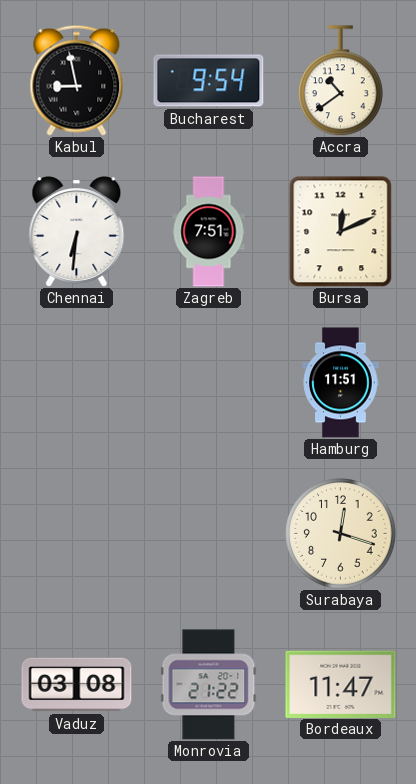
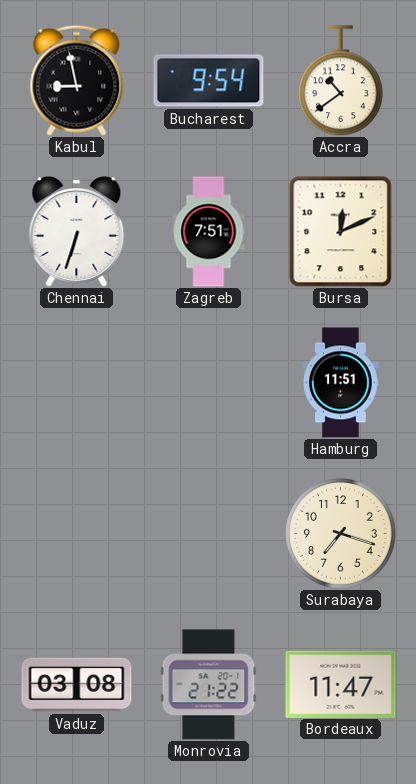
Chennai: 6:31 -> 6:33 (77, 232)
Surabaya: 12:18 -> 7:18 (341, 534)
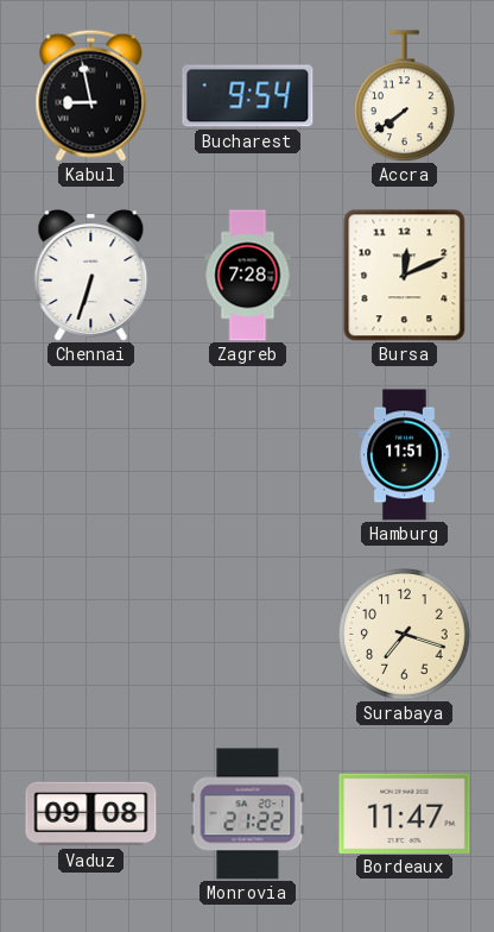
Accra: 10:39 -> 7:39 (405, 96)
Zagreb: 7:51 -> 7:28 (248, 276)
Vaduz: 03:08 -> 09:08 (91, 814)
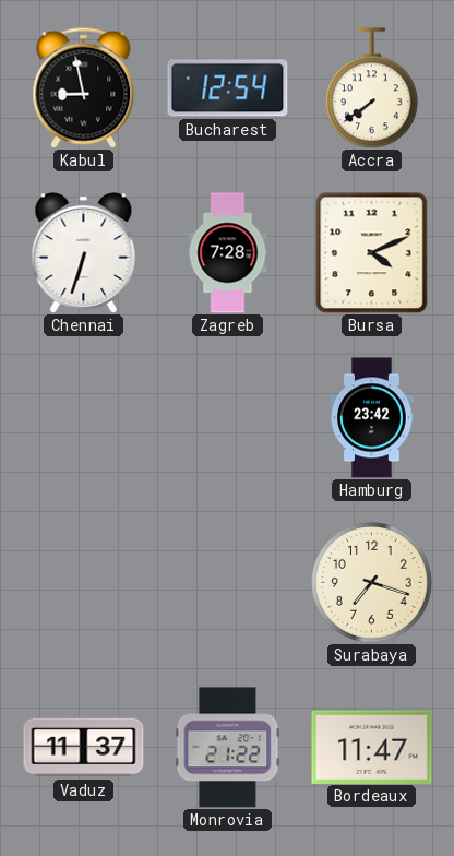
Bucharest: 9:54 -> 12:54 (228, 88)
Bursa: 12:11 -> 4:11 (372, 253)
Hamburg: 11:51 -> 23:42 (372, 418)
Vaduz: 09:08 -> 11:37 (84, 748)
